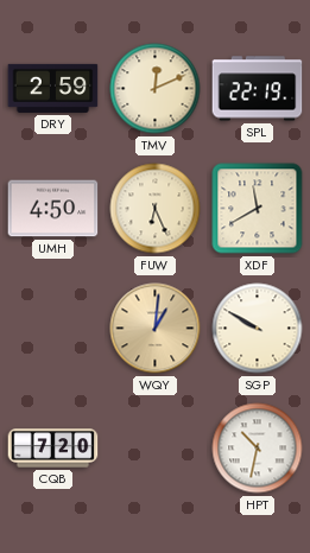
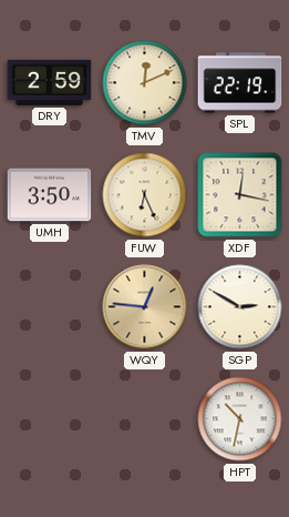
UMH: 4:50 -> 3:50 (50, 195)
XDF: 11:40 -> 12:17 (240, 195)
WQY: 1:01 -> 12:46 (145, 307)
SGP: 9:50 -> 2:50 (240, 307)
CQB: 7:20 -> none (53, 449)
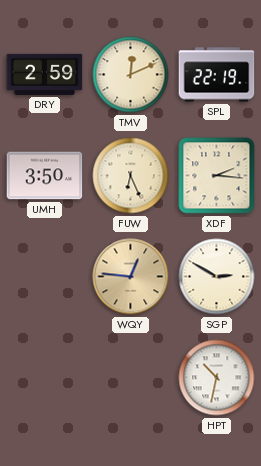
XDF: 12:17 -> 2:16 (217, 176)
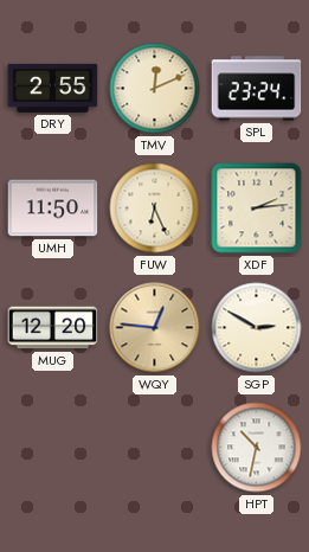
DRY: 2:59 -> 2:55 (53, 88)
SPL: 22:19 -> 23:24 (257, 89)
UMH: 3:50 -> 11:50 (53, 208)
XDF: 2:16 -> 2:14 (257, 208)
MUG: none -> 12:20 (53, 328)
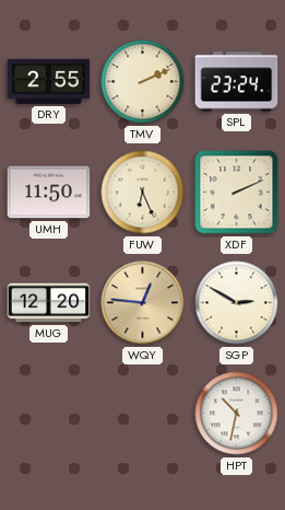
TMV: 12:11 -> 2:11 (143, 82)
XDF: 2:14 -> 2:11 (237, 193)
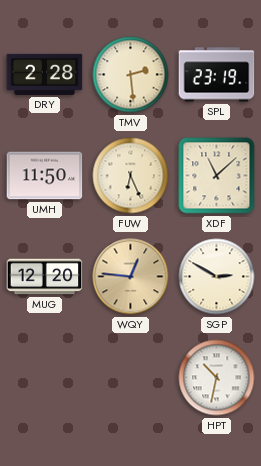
DRY: 2:55 -> 2:28 (45, 74)
TMV: 2:11 -> 2:29 (131, 75)
SPL: 23:24 -> 23:19 (217, 75)
XDF: 2:11 -> 11:08 (217, 176)
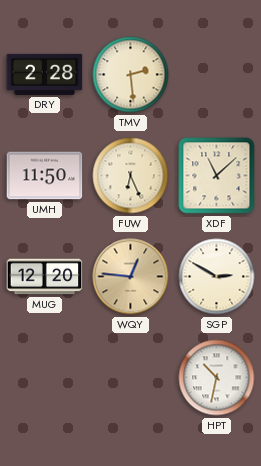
SPL: 23:19 -> none (217, 75)
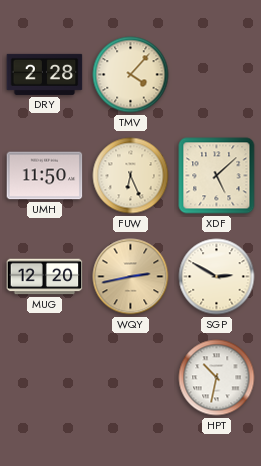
TMV: 2:29 -> 4:07 (131, 75)
XDF: 11:08 -> 5:08 (217, 176)
WQY: 12:46 -> 2:43 (131, 277)
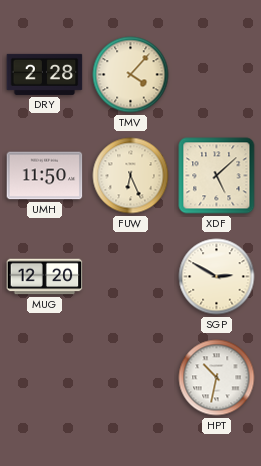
WQY: 2:43 -> none (131, 277)
